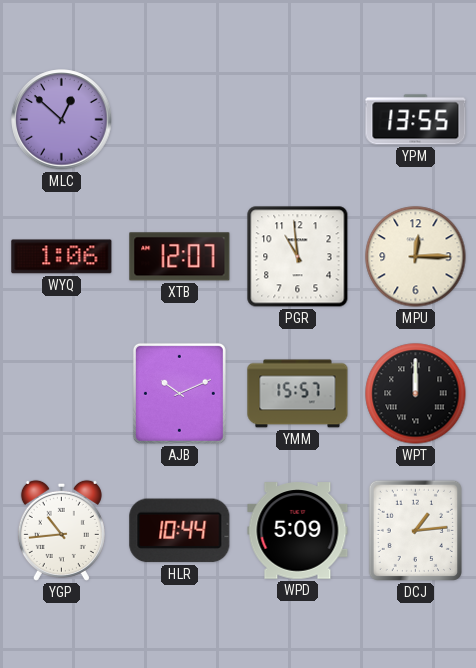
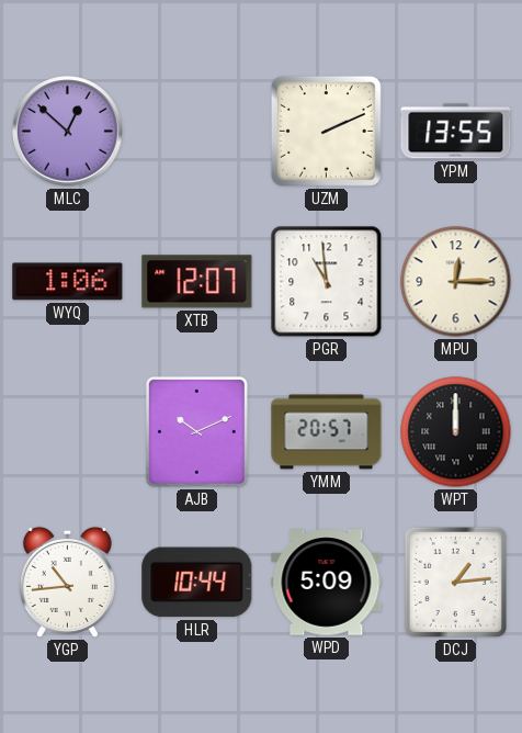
UZM: none -> 2:11 (326, 131)
YMM: 15:57 -> 20:57 (327, 432)
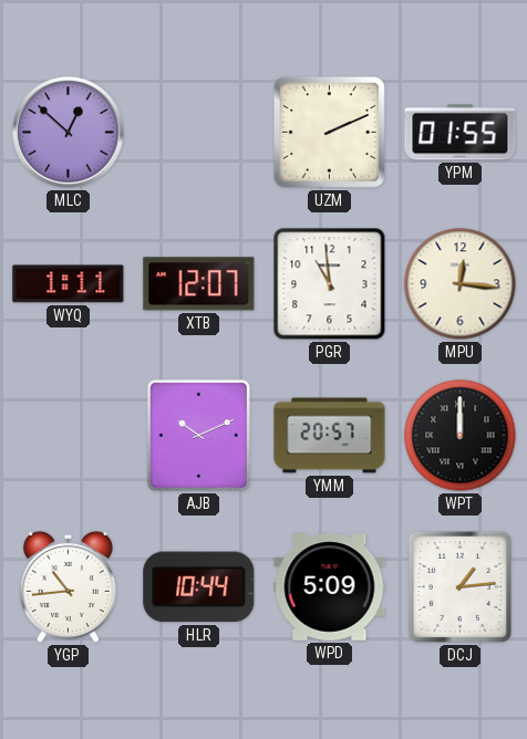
YPM: 13:55 -> 01:55 (461, 133)
WYQ: 1:06 -> 1:11 (69, 284)
MPU: 12:15 -> 12:16 (461, 284)
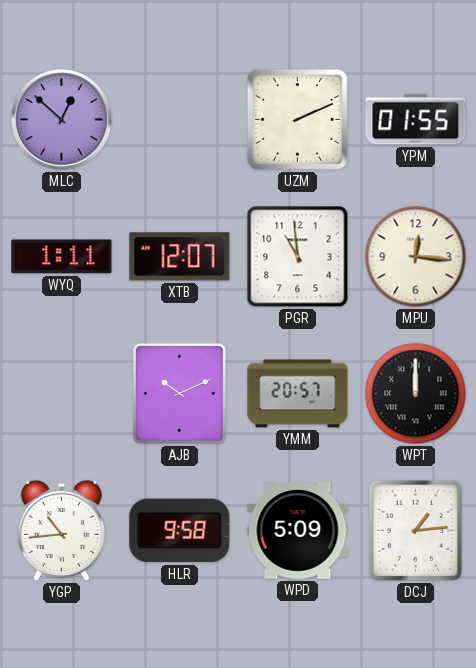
HLR: 10:44 -> 9:58 (180, 531)
